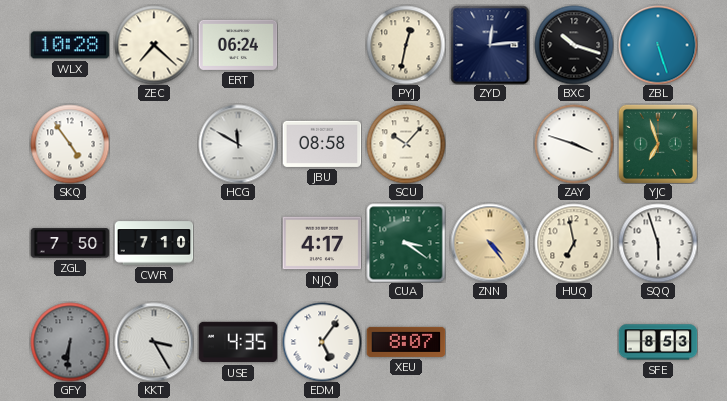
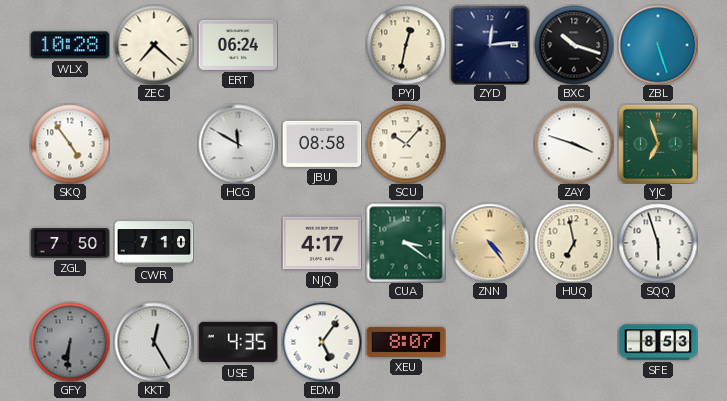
KKT: 3:25 -> 12:25 (154, 342)
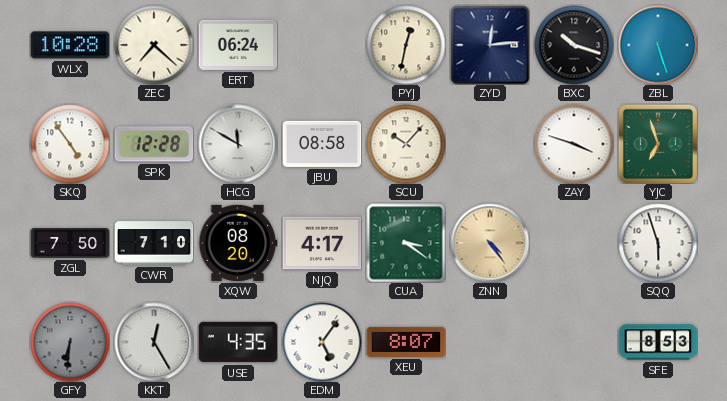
SPK: none -> 12:28 (154, 144)
XQW: none -> 08:20 (238, 243)
HUQ: 6:58 -> none (574, 243)
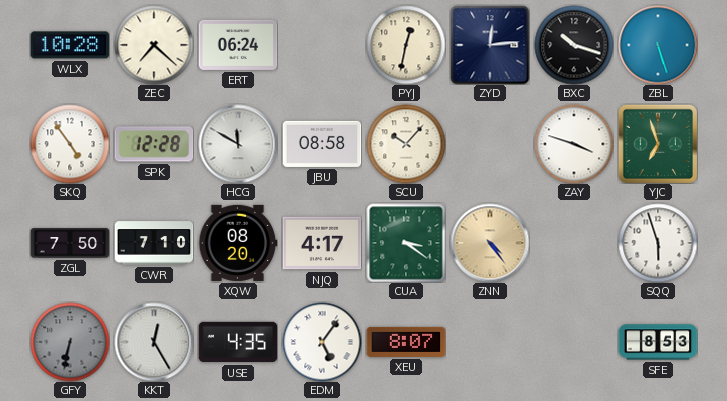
GFY: 6:31 -> 6:32 (70, 342)
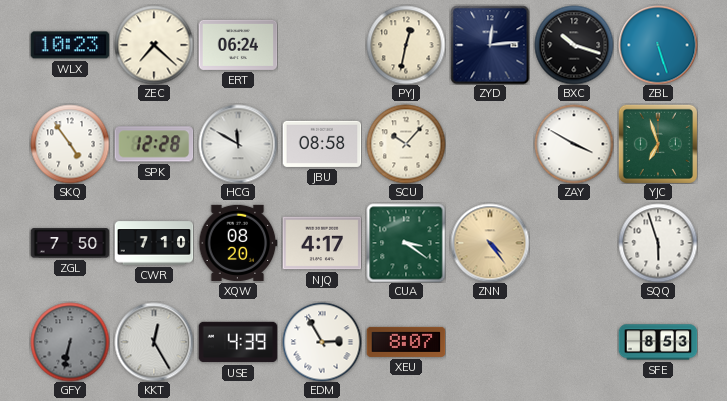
WLX: 10:28 -> 10:23 (70, 45)
ZAY: 3:48 -> 3:50 (574, 144)
USE: 4:35 -> 4:39 (238, 342)
EDM: 5:06 -> 2:55 (322, 342)
